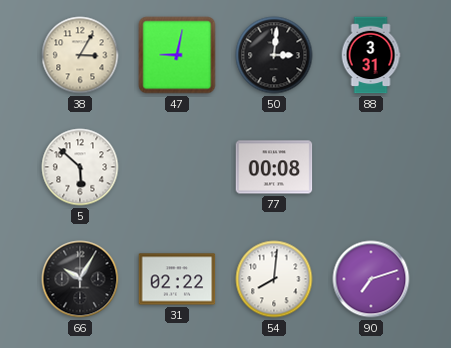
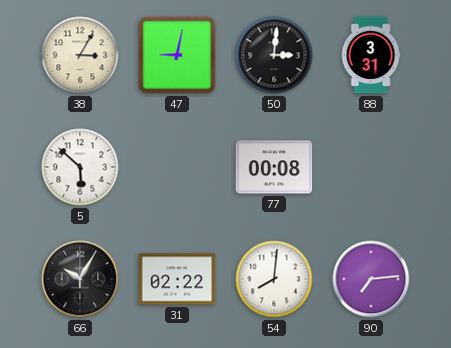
90: 7:12 -> 7:14 (371, 279)
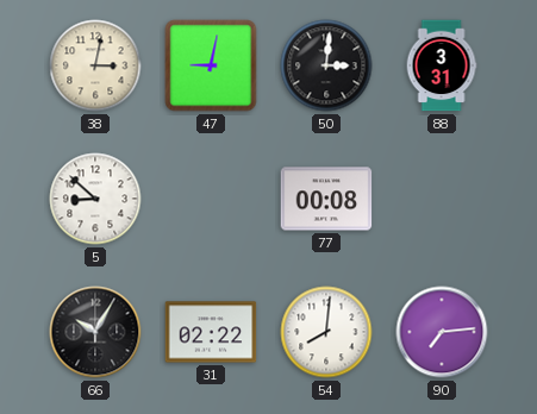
38: 3:05 -> 3:02 (95, 65)
5: 5:52 -> 8:52 (95, 199)
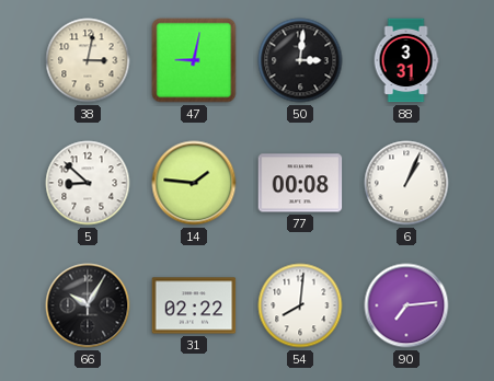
14: none -> 1:46 (194, 183)
6: none -> 1:04 (406, 183)
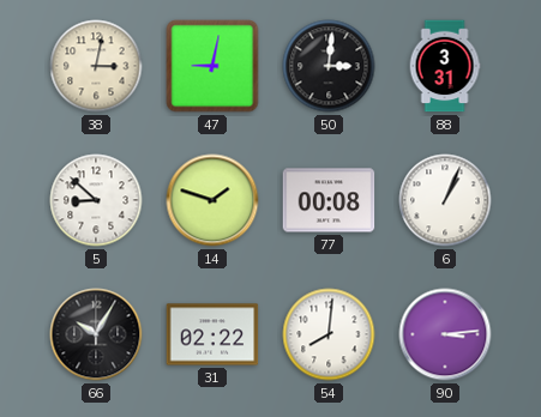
14: 1:46 -> 1:48 (212, 200)
90: 7:14 -> 3:14 (445, 334)
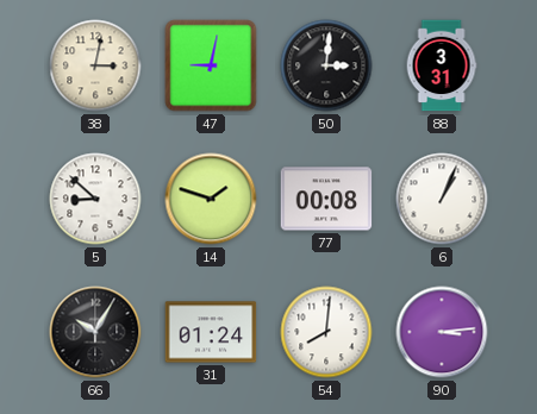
31: 02:22 -> 01:24 (211, 332)
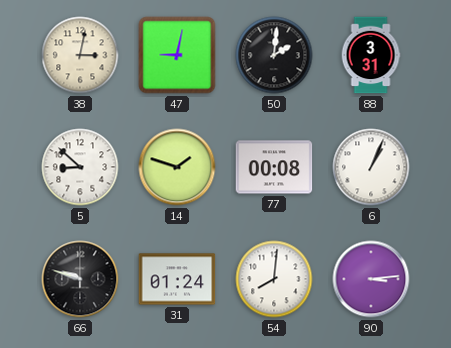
50: 3:01 -> 2:01 (274, 55)
66: 10:05 -> 9:48 (80, 279)
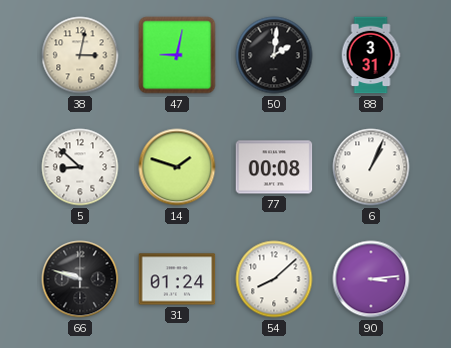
54: 8:01 -> 8:08 (274, 279)
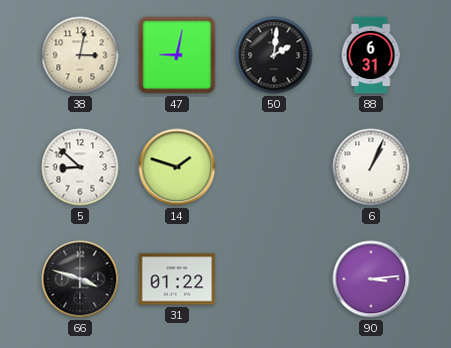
88: 3:31 -> 6:31 (371, 55)
77: 00:08 -> none (274, 167)
66: 9:48 -> 3:48 (80, 279)
31: 01:24 -> 01:22 (177, 279)
54: 8:08 -> none (274, 279)
